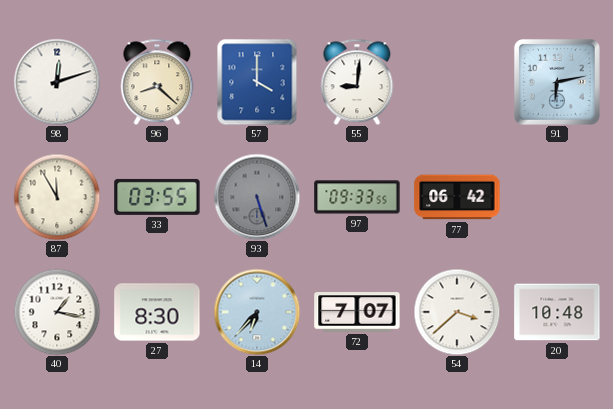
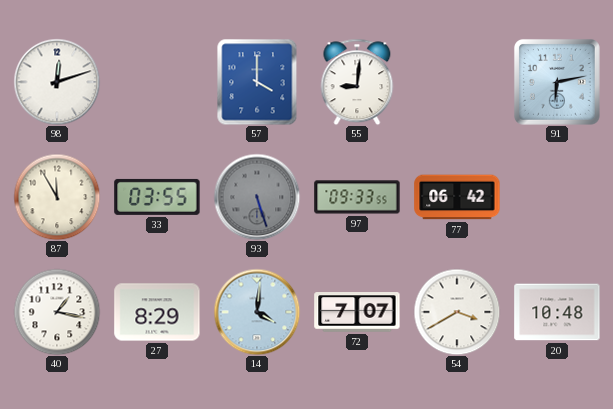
96: 8:22 -> none (157, 82)
27: 8:30 -> 8:29 (157, 312)
14: 6:37 -> 4:01 (257, 312)
54: 3:38 -> 3:40 (457, 312)
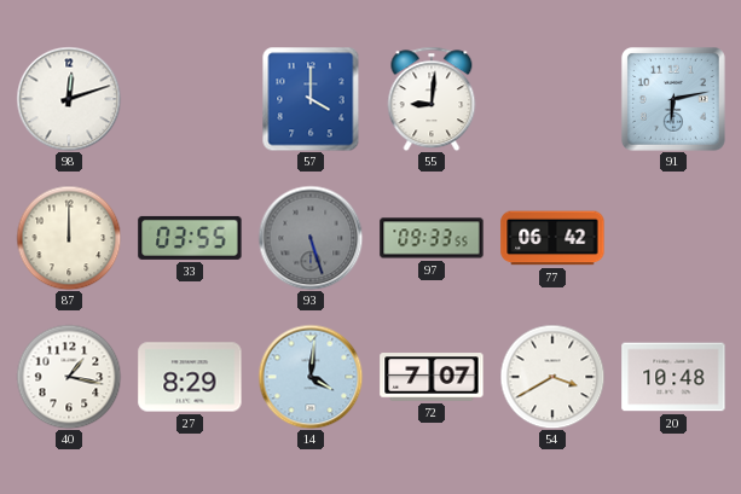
87: 11:55 -> 12:00 (69, 238)
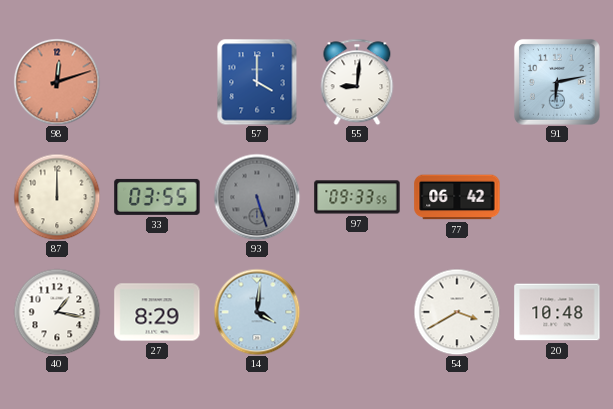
98 dial: white -> salmon (57, 82)
72: 7:07 -> none (432, 377)
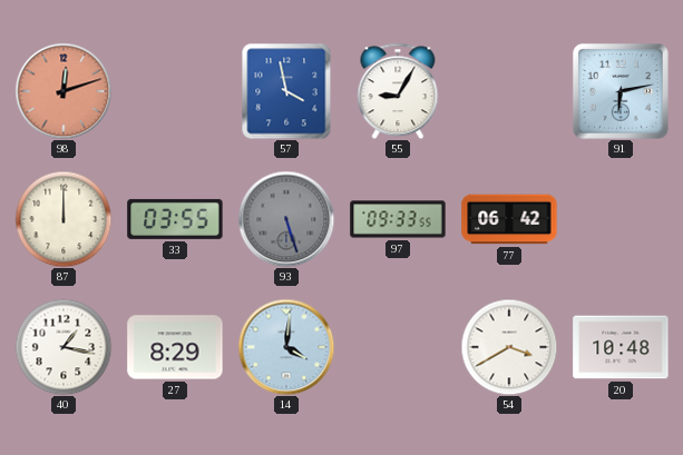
57: 4:00 -> 3:58 (286, 91)
55: 9:01 -> 9:05 (398, 91)
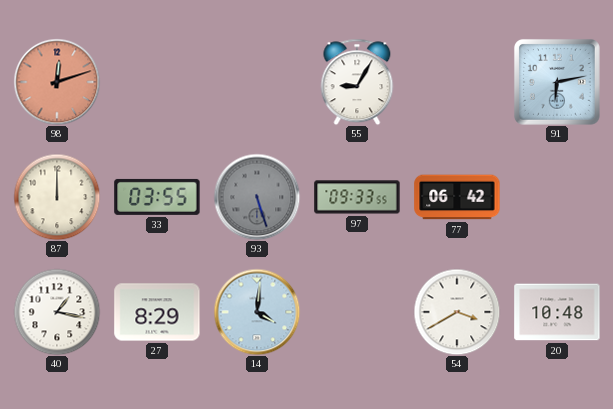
57: 3:58 -> none (286, 91)
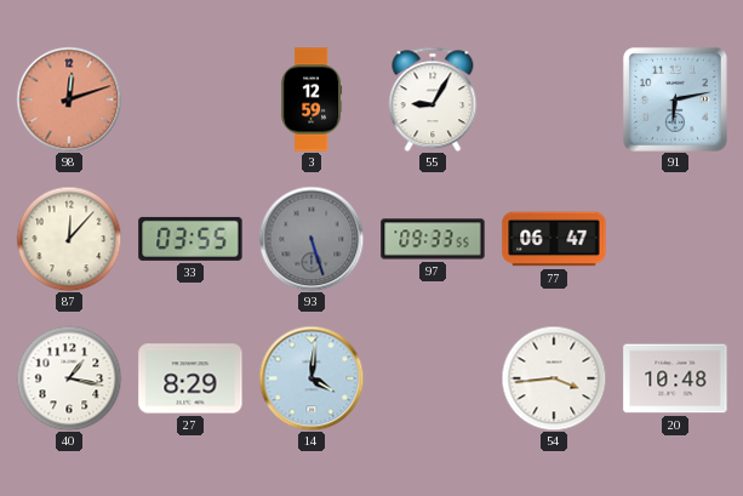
3: none -> 12:59 (312, 99)
87: 12:00 -> 12:07 (69, 239)
77: 06:42 -> 06:47 (554, 239)
54: 3:40 -> 3:44 (554, 378)
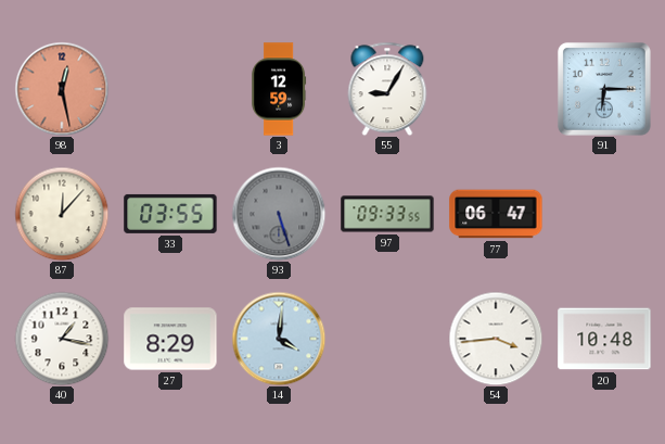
98: 12:12 -> 12:28 (62, 89)
91: 6:13 -> 6:15 (604, 89)
